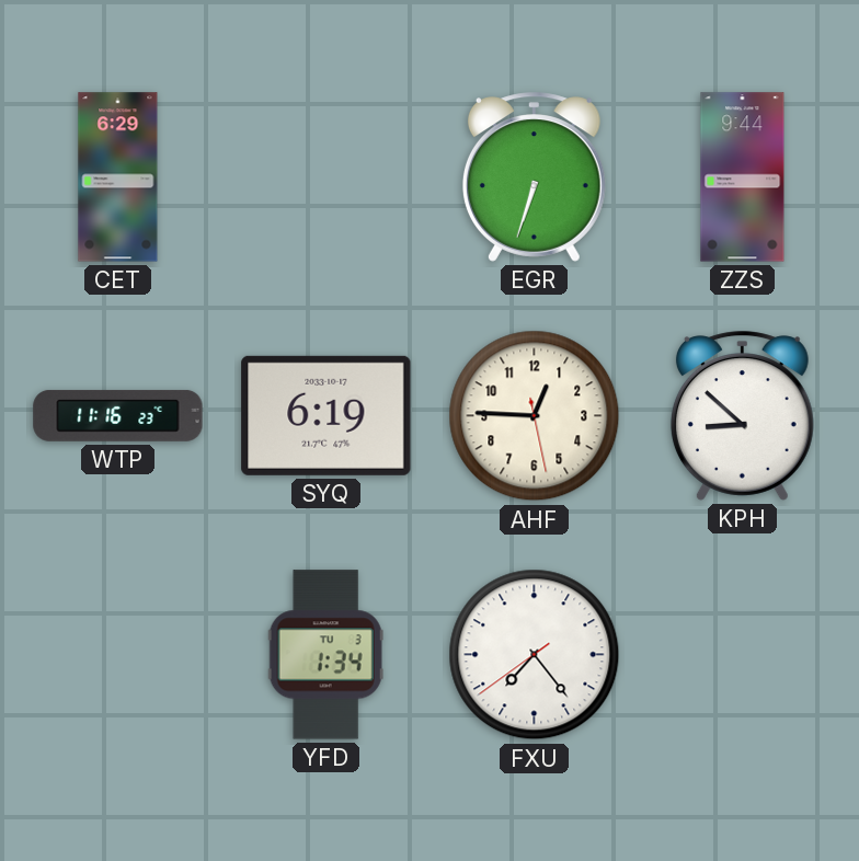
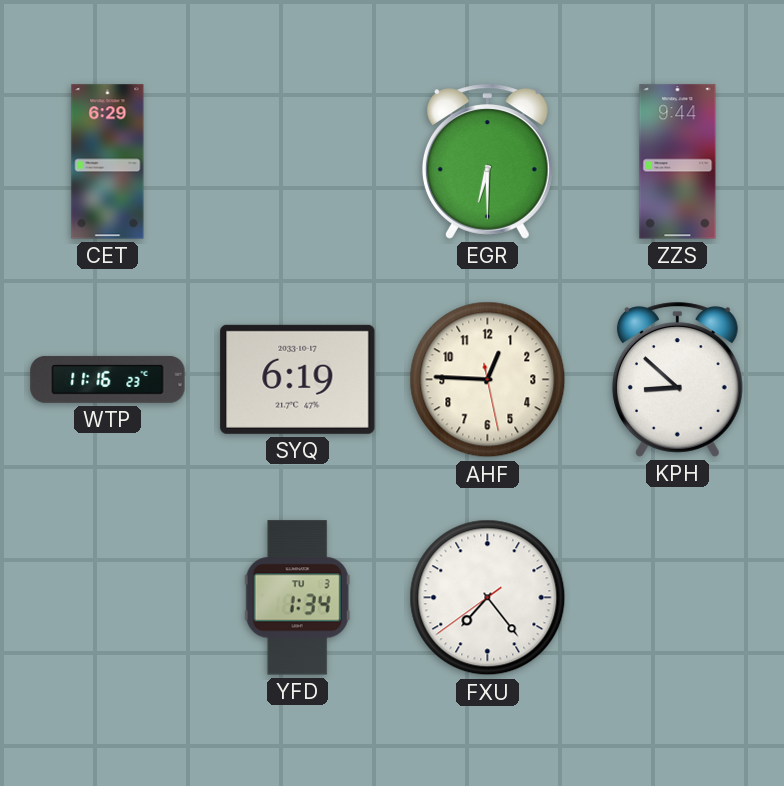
EGR: 6:33 -> 6:30 (487, 162)
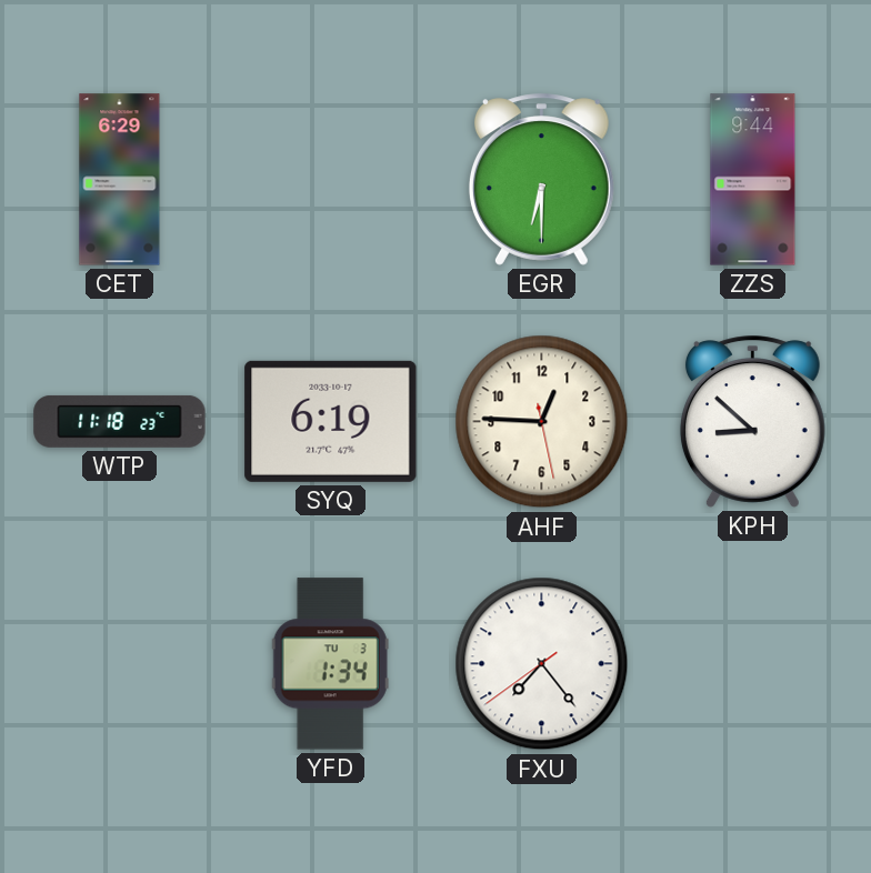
WTP: 11:16 -> 11:18 (120, 421)
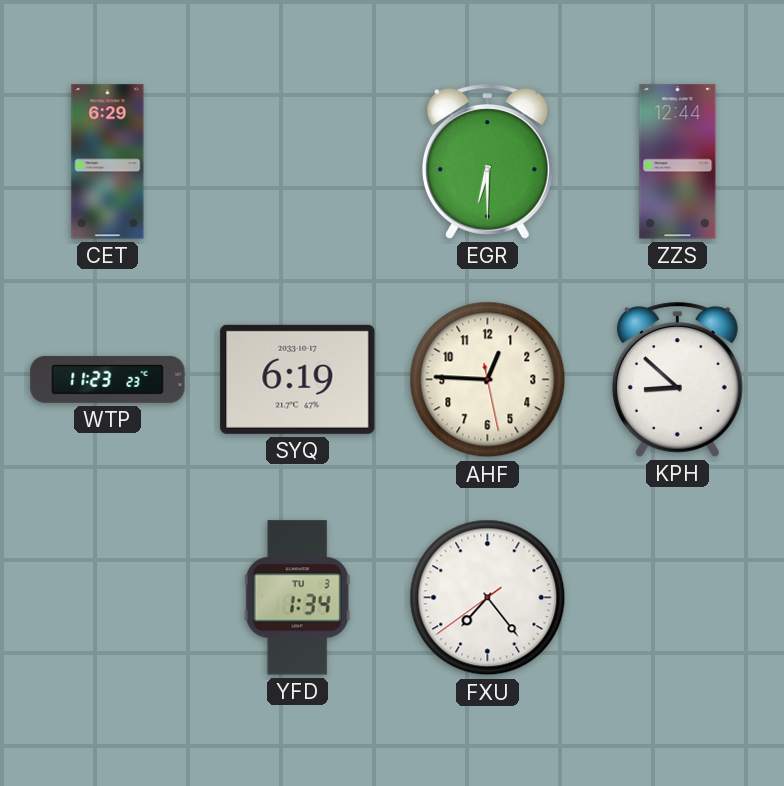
ZZS: 9:44 -> 12:44 (678, 162)
WTP: 11:18 -> 11:23 (108, 379)
